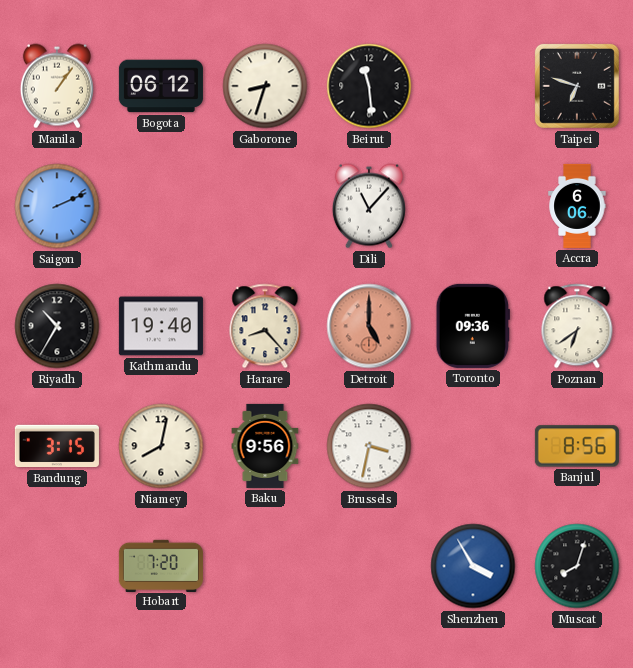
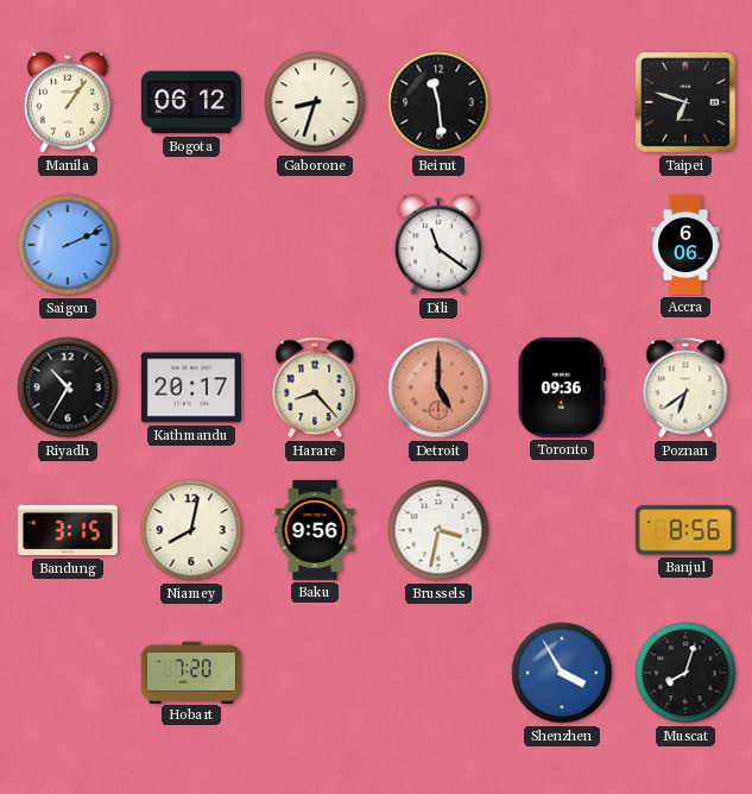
Dili: 11:07 -> 11:21 (438, 245)
Kathmandu: 19:40 -> 20:17 (191, 387)
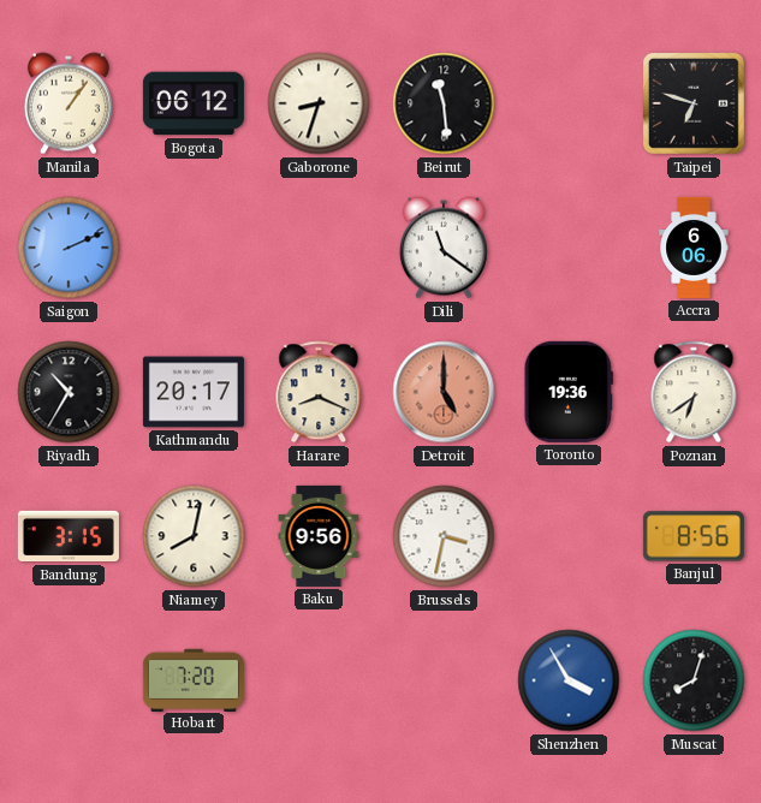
Harare: 8:23 -> 8:19 (319, 392)
Toronto: 09:36 -> 19:36 (569, 392)
